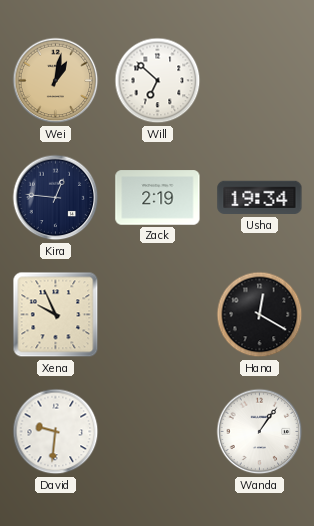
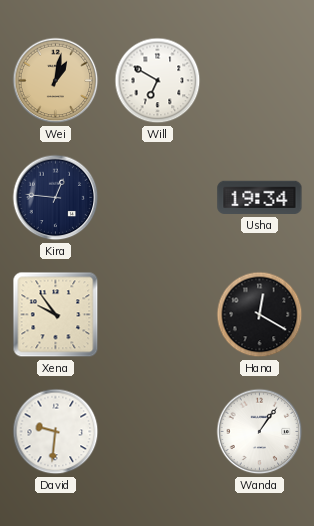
Will: 6:52 -> 6:50 (158, 81)
Zack: 2:19 -> none (158, 198)
Xena: 9:56 -> 9:54 (56, 315)
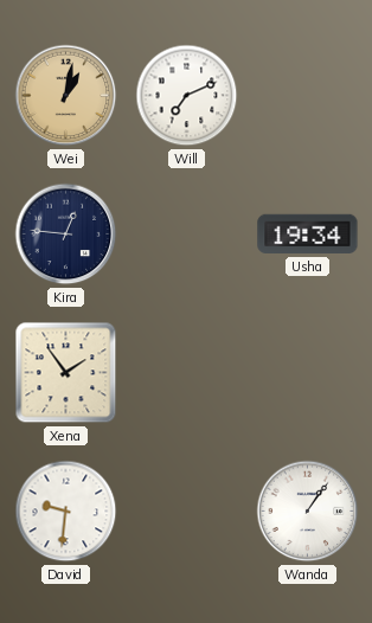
Will: 6:50 -> 7:11 (187, 96)
Xena: 9:54 -> 1:54 (66, 373)
Hana: 12:20 -> none (260, 315)
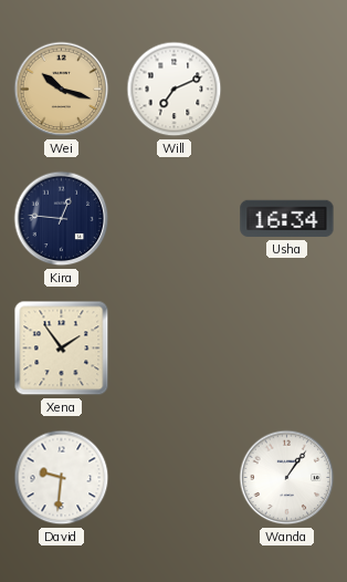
Wei: 1:02 -> 10:18 (62, 90)
Usha: 19:34 -> 16:34 (287, 219)
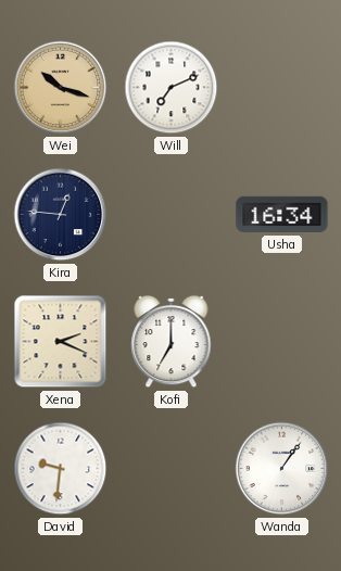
Xena: 1:54 -> 2:19 (61, 342)
Kofi: none -> 7:00 (172, 342)
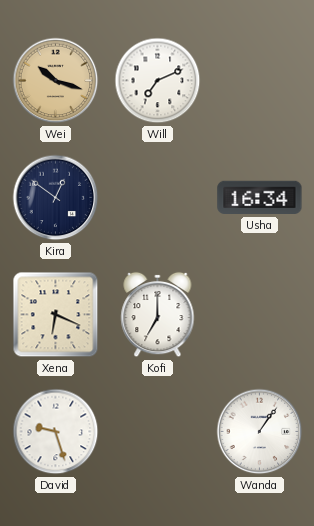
Kira: 12:46 -> 12:51 (56, 198)
Xena: 2:19 -> 6:19 (56, 315)
David: 9:31 -> 9:27 (56, 432)
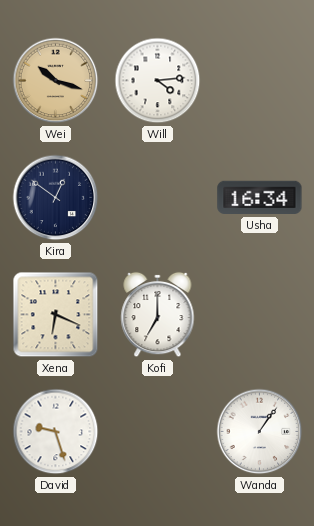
Will: 7:11 -> 4:14 (158, 81)
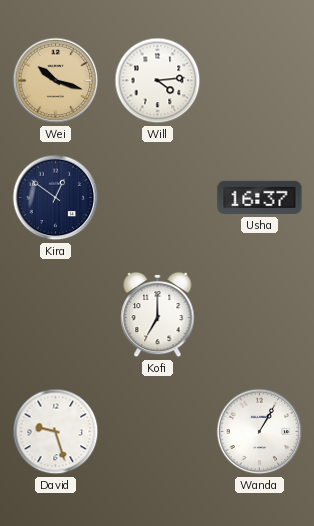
Usha: 16:34 -> 16:37 (260, 198)
Xena: 6:19 -> none (56, 315)
Wanda: 1:06 -> 1:05 (260, 432)
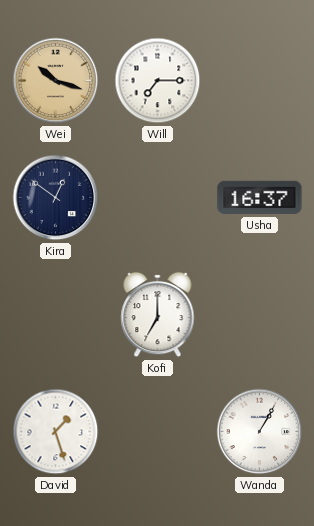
Will: 4:14 -> 7:15 (158, 81)
David: 9:27 -> 1:27 (56, 432)
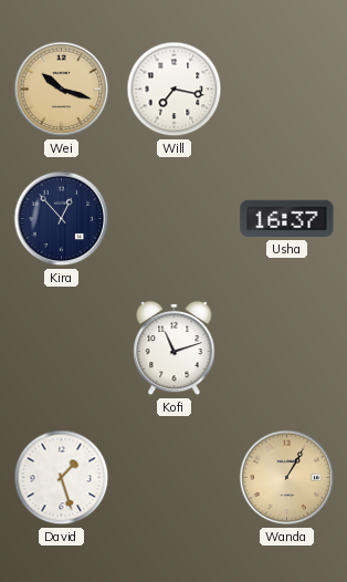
Will: 7:15 -> 7:17 (175, 90)
Kira: 12:51 -> 12:53 (62, 219)
Kofi: 7:00 -> 11:12 (175, 349)
Wanda dial: white -> champagne (287, 478)
